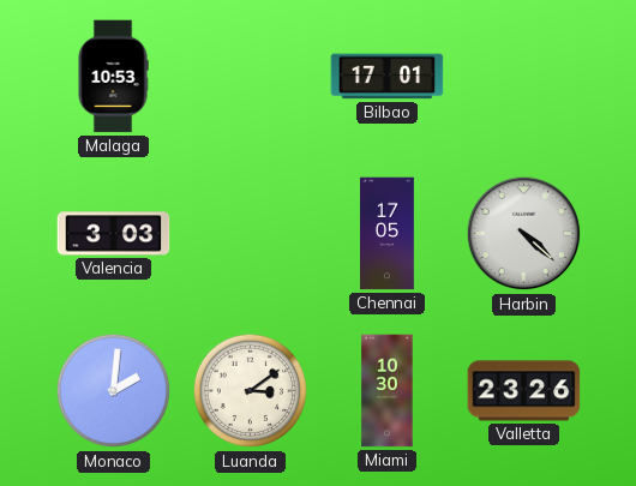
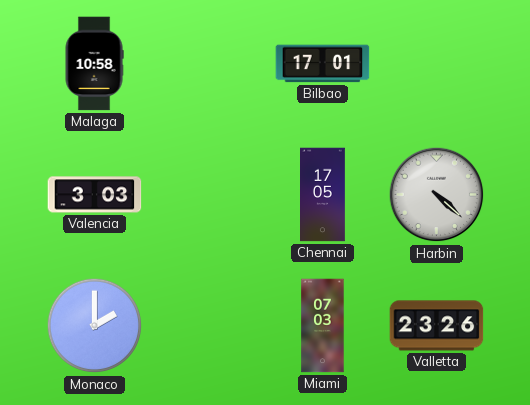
Malaga: 10:53 -> 10:58 (94, 64)
Monaco: 2:01 -> 2:00 (95, 326)
Luanda: 3:09 -> none (251, 391)
Miami: 10:30 -> 07:03 (323, 326)
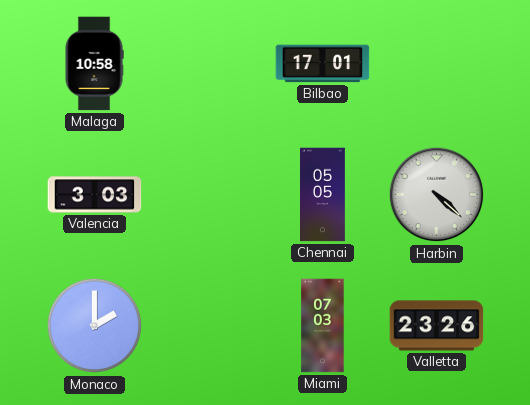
Chennai: 17:05 -> 05:05 (323, 195)
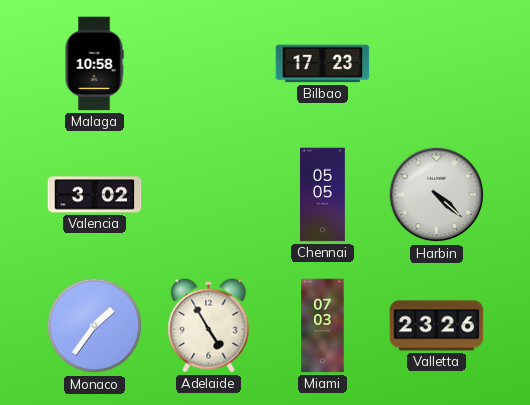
Bilbao: 17:01 -> 17:23 (323, 64)
Valencia: 3:03 -> 3:02 (95, 195)
Monaco: 2:00 -> 1:36 (95, 326)
Adelaide: none -> 4:55 (209, 326)
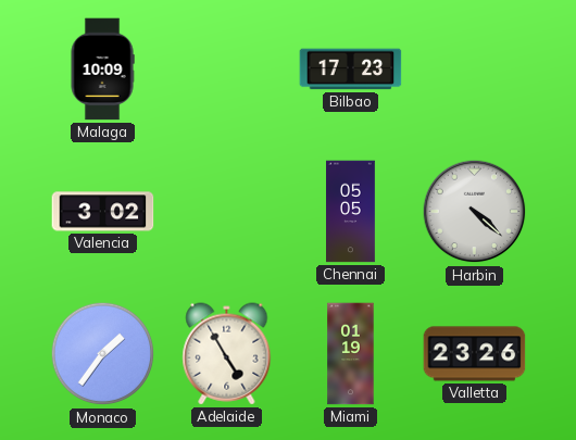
Malaga: 10:58 -> 10:09 (102, 70)
Miami: 07:03 -> 01:19 (351, 354)
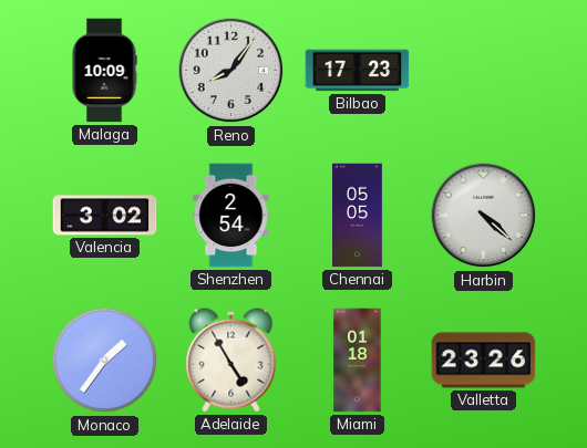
Reno: none -> 8:06 (231, 71)
Shenzhen: none -> 2:54 (231, 216)
Miami: 01:19 -> 01:18 (358, 361)
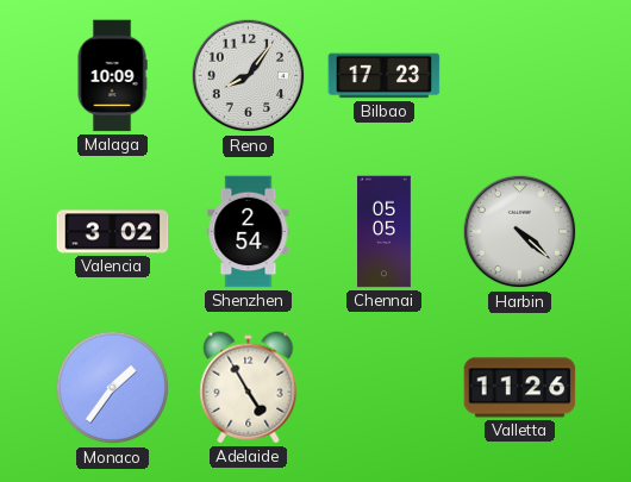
Miami: 01:18 -> none (358, 361)
Valletta: 23:26 -> 11:26 (520, 388)
